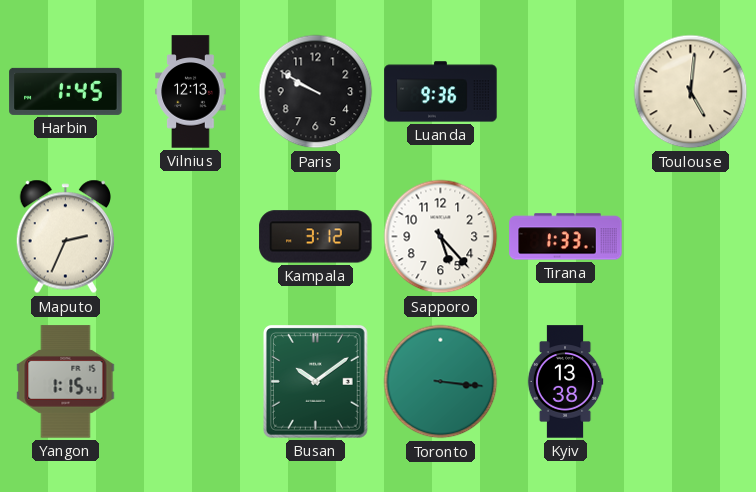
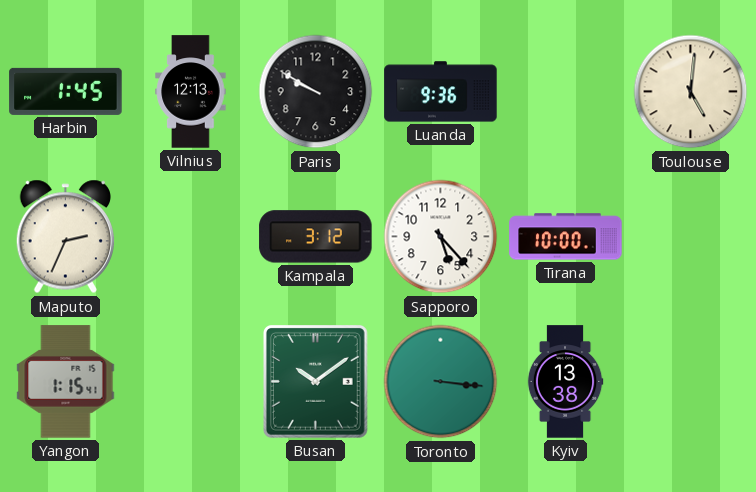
Tirana: 1:33 -> 10:00 (566, 237)
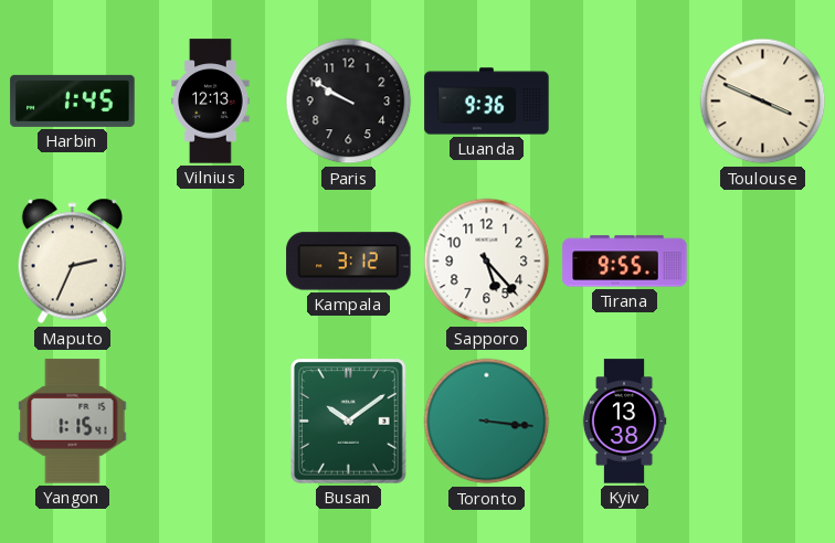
Toulouse: 5:01 -> 3:49 (763, 102)
Tirana: 10:00 -> 9:55 (625, 262)
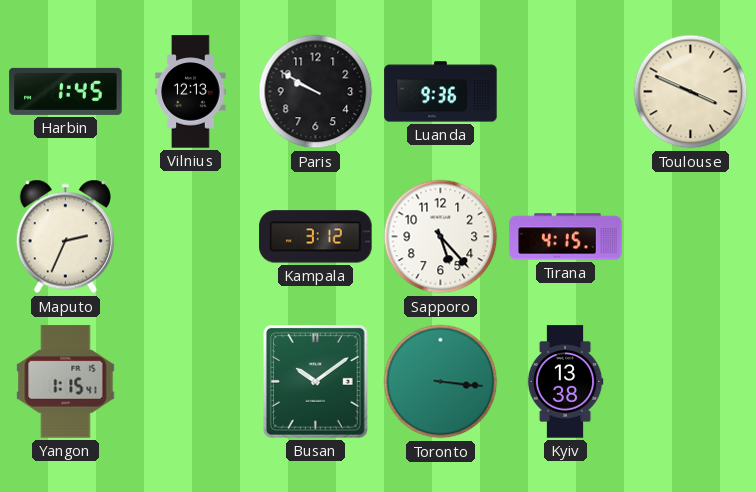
Tirana: 9:55 -> 4:15 (566, 237)
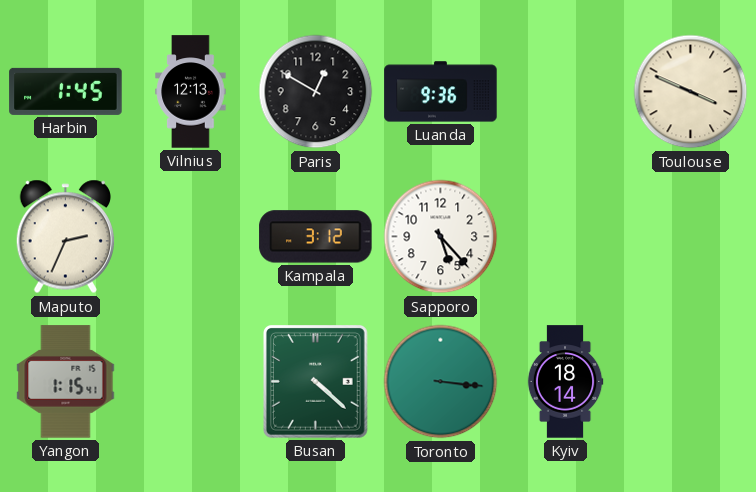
Paris: 9:50 -> 12:50 (316, 92)
Tirana: 4:15 -> none (566, 237)
Busan: 10:09 -> 4:22 (316, 382)
Kyiv: 13:38 -> 18:14 (565, 382)
